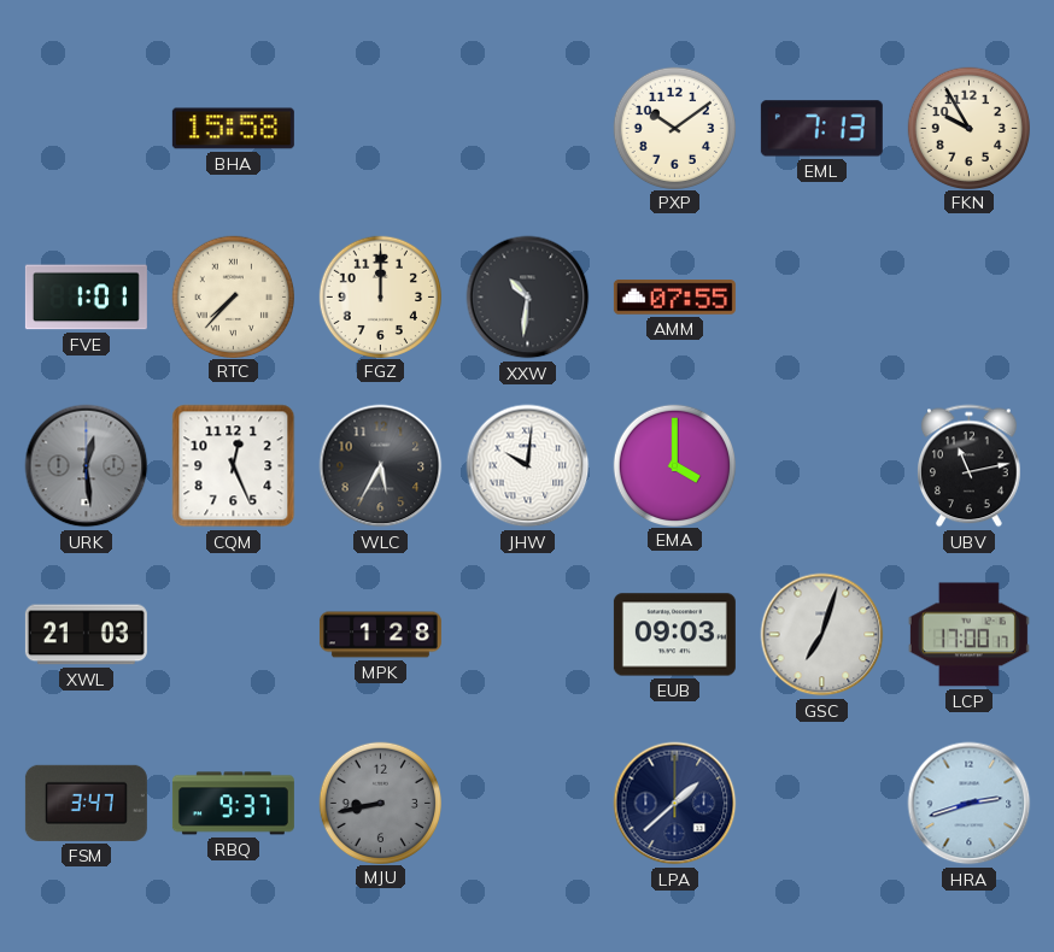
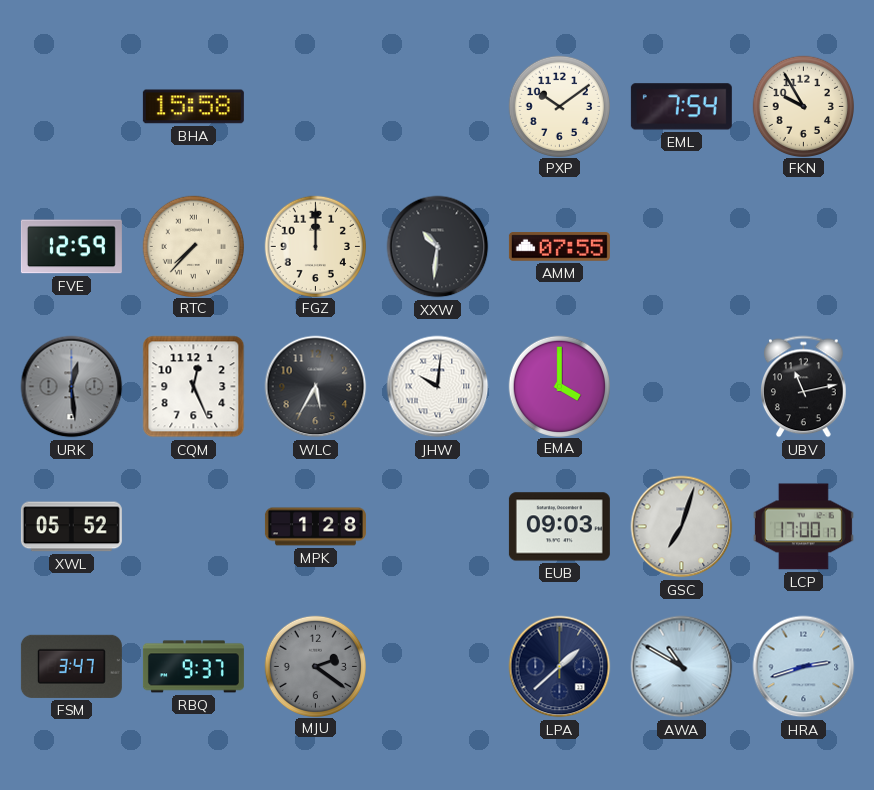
EML: 7:13 -> 7:54 (681, 107)
FVE: 1:01 -> 12:59 (71, 247)
XWL: 21:03 -> 05:52 (71, 527)
MJU: 8:43 -> 2:21 (315, 666)
AWA: none -> 10:50 (682, 667)
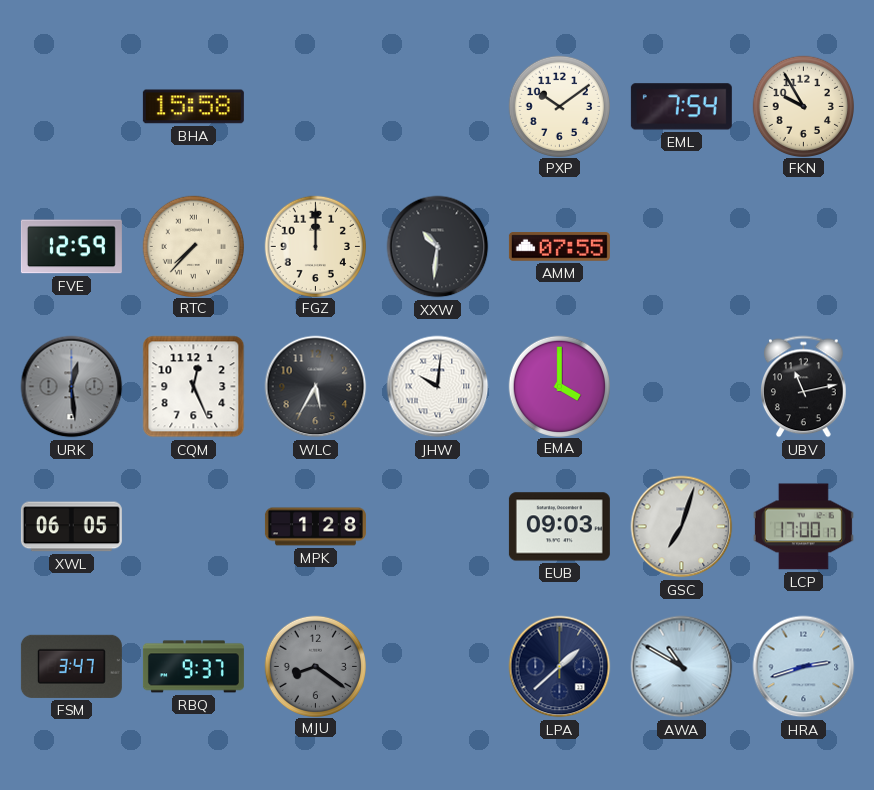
XWL: 05:52 -> 06:05 (71, 527)
MJU: 2:21 -> 8:21 (315, 666)
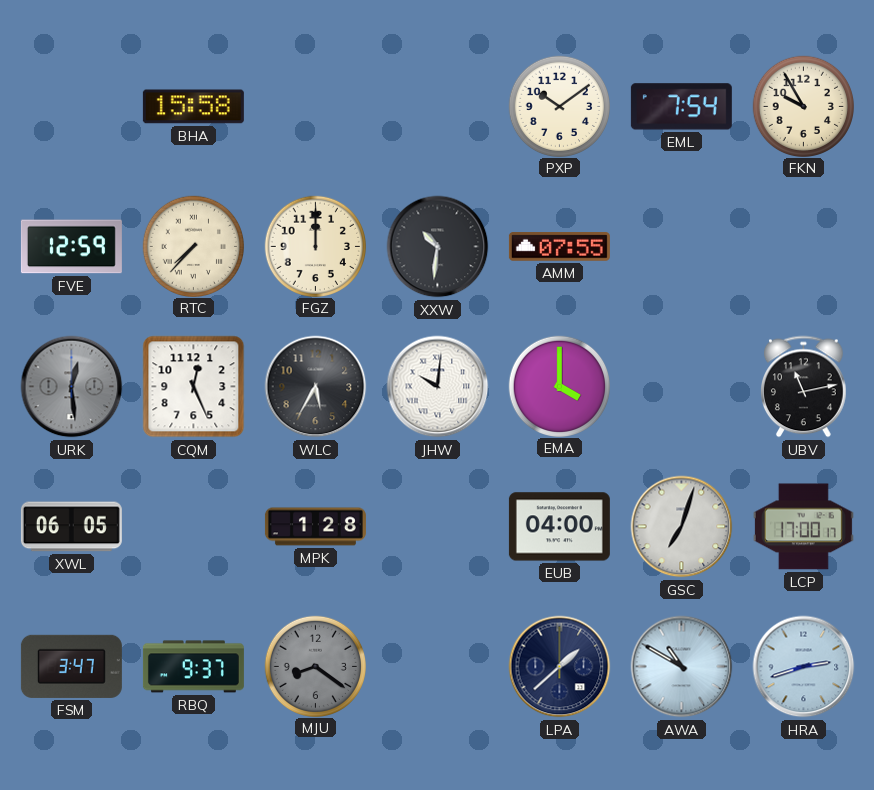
EUB: 09:03 -> 04:00 (559, 527)
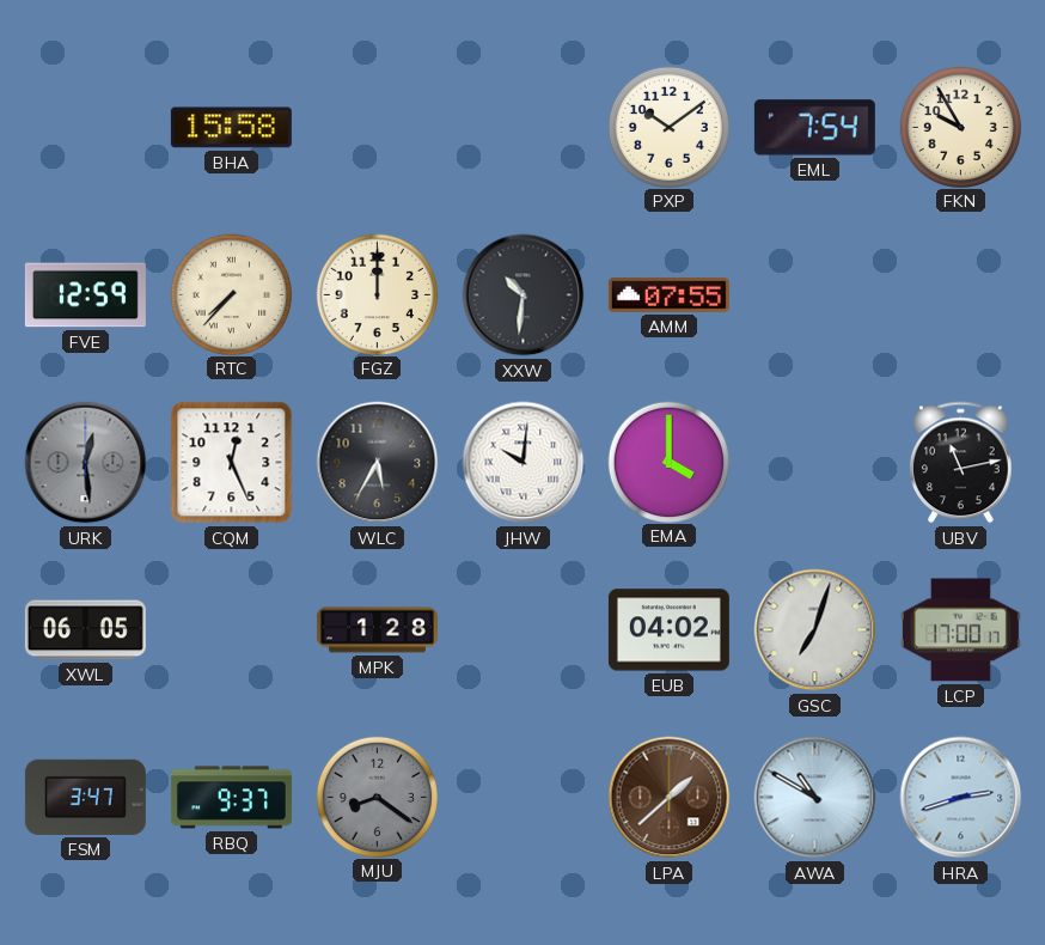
EUB: 04:00 -> 04:02 (668, 630)
LPA dial: navy -> brown (670, 798)
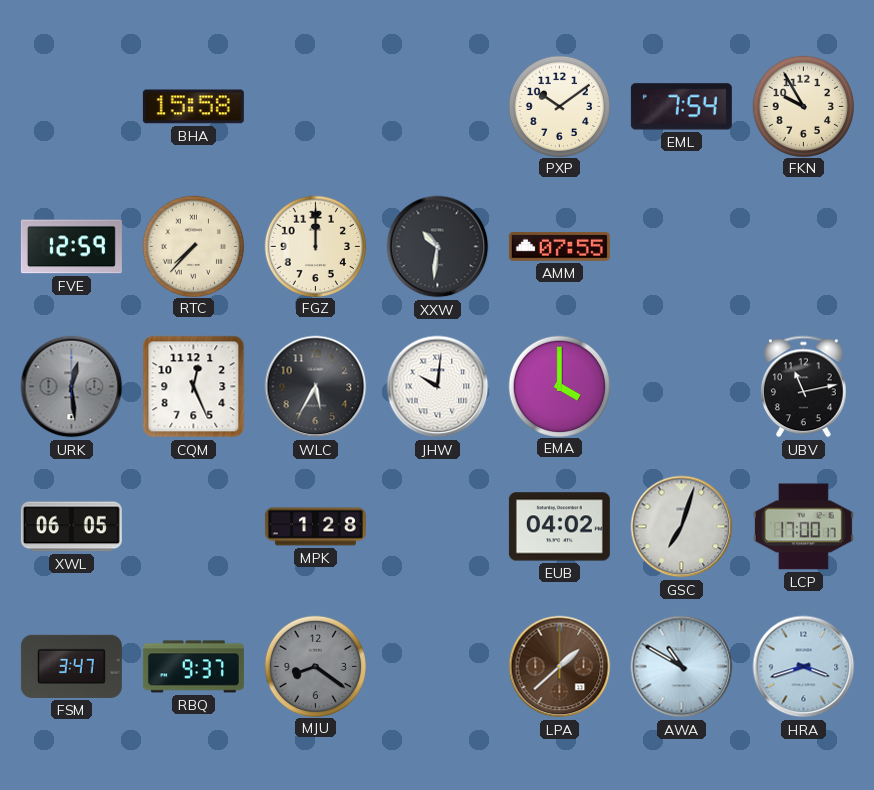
HRA: 2:42 -> 3:42 (804, 667)
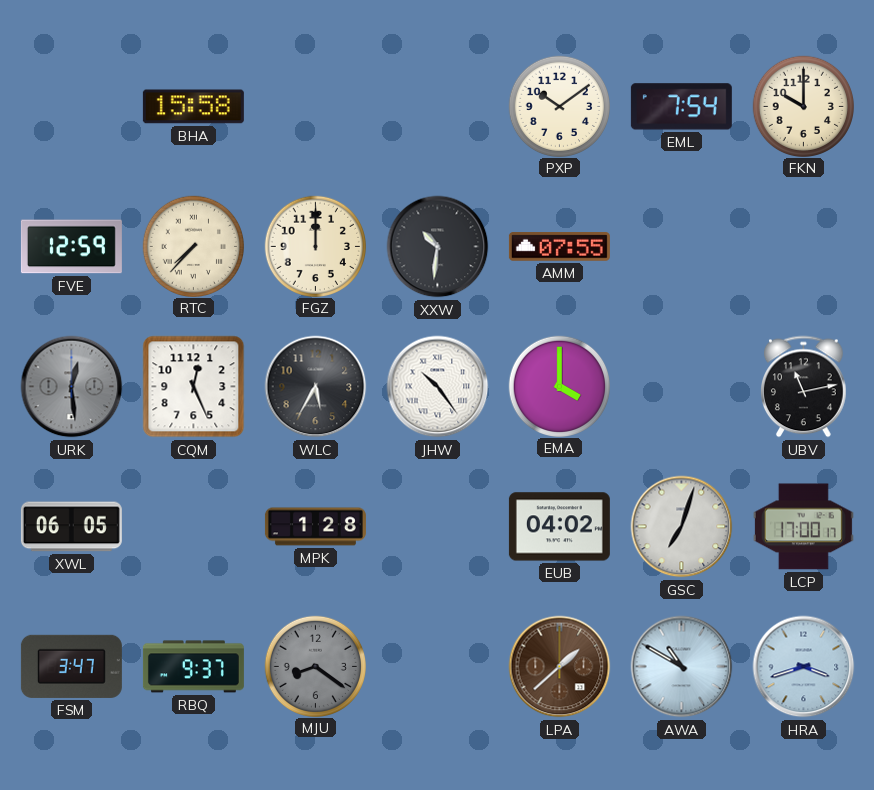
FKN: 9:55 -> 10:00 (803, 106)
JHW: 10:01 -> 10:24 (438, 387)
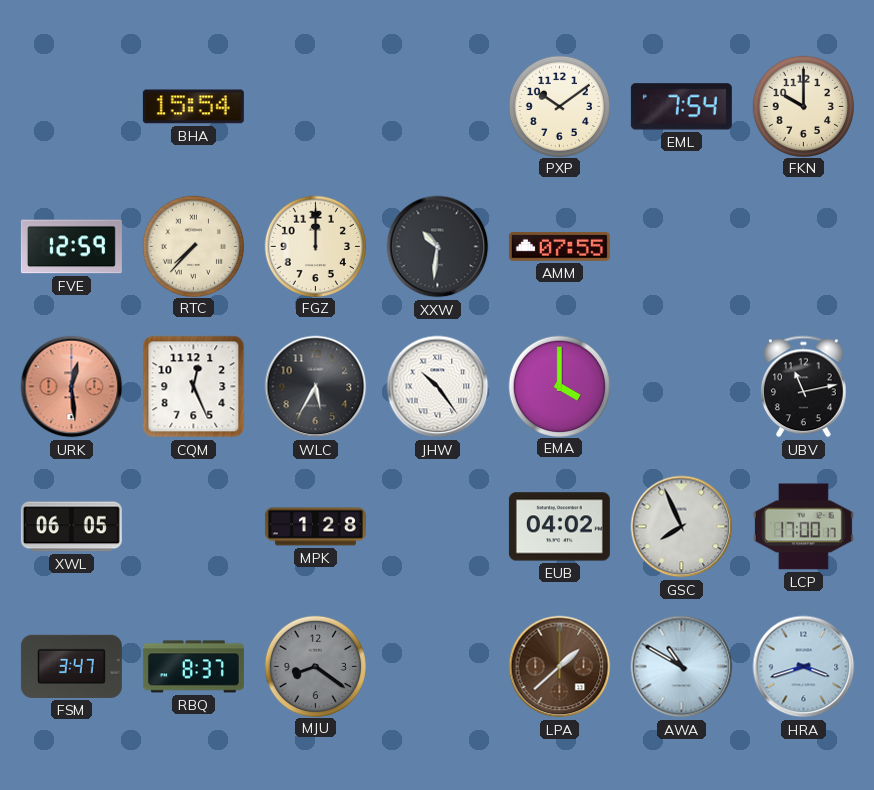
BHA: 15:58 -> 15:54 (193, 107)
URK dial: grey -> salmon (72, 387)
GSC: 7:03 -> 7:56 (682, 527)
RBQ: 9:37 -> 8:37 (193, 667)
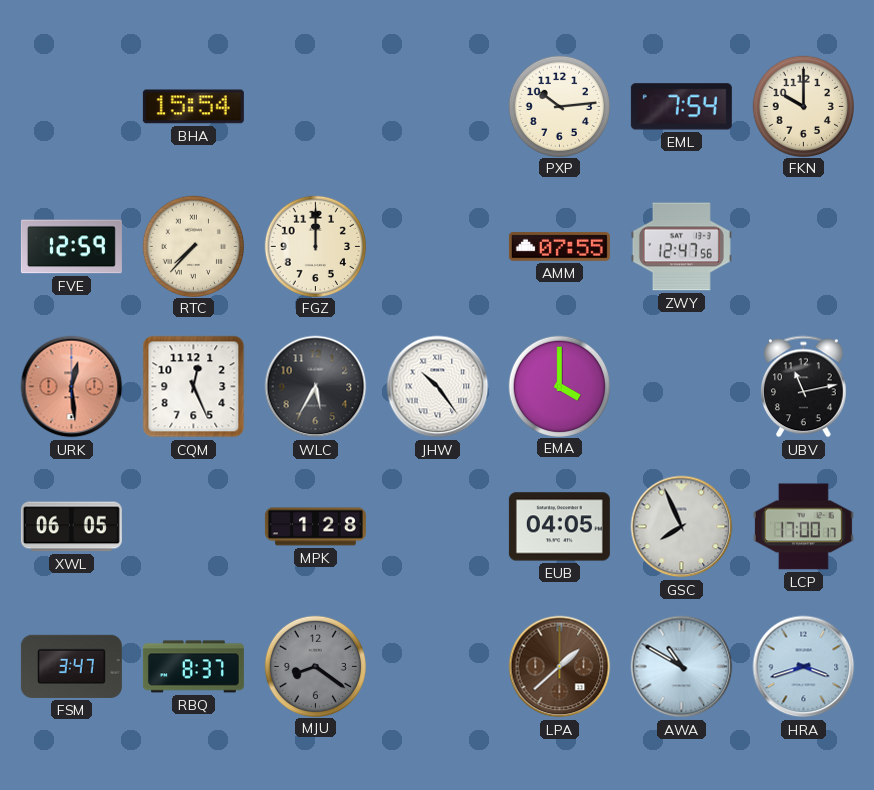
PXP: 10:09 -> 10:14 (559, 106)
XXW: 10:31 -> none (438, 247)
ZWY: none -> 12:47 (681, 247)
EUB: 04:02 -> 04:05 (559, 527)
